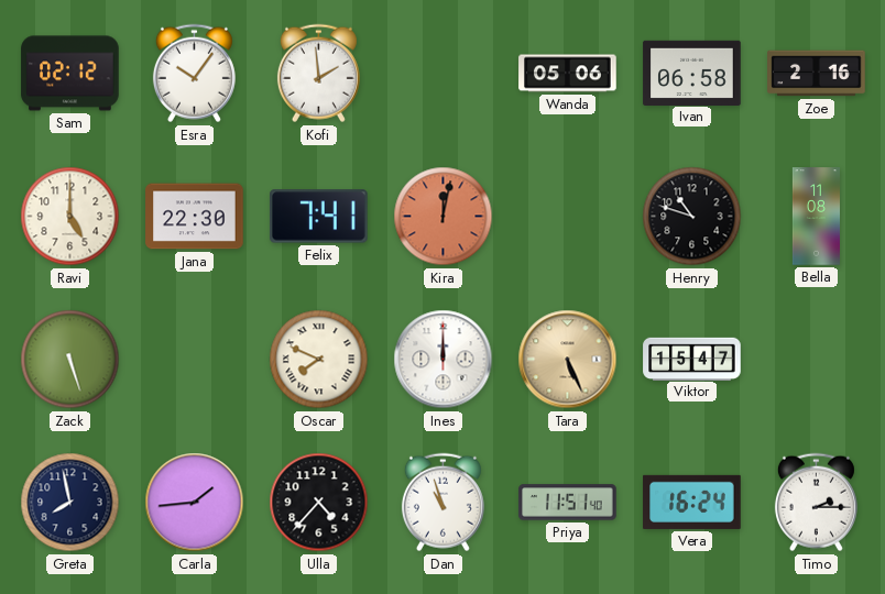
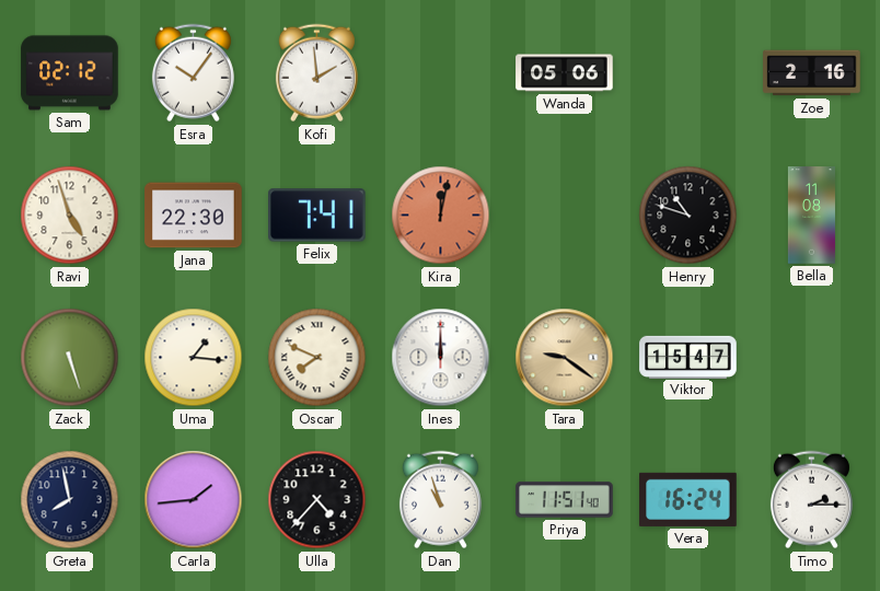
Ivan: 06:58 -> none (692, 73)
Ravi: 5:00 -> 4:57 (70, 216)
Uma: none -> 1:16 (194, 358)
Tara: 5:26 -> 9:21 (565, 358)
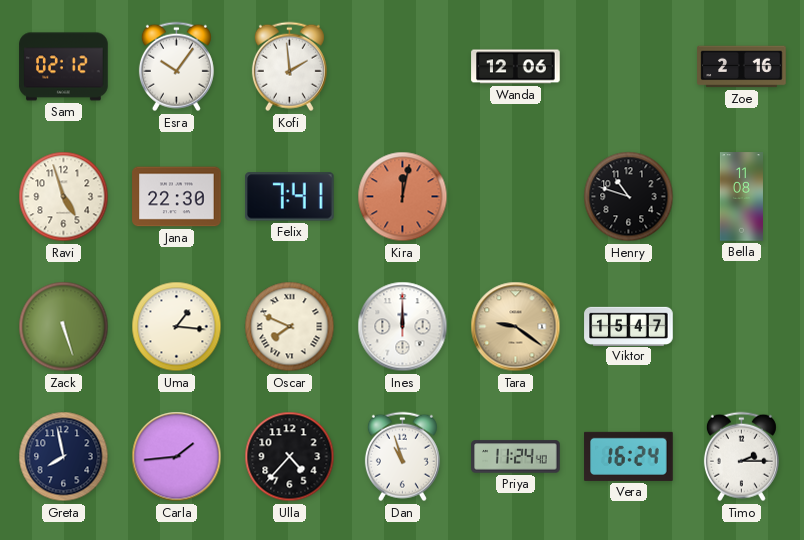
Wanda: 05:06 -> 12:06 (516, 67)
Priya: 11:51 -> 11:24 (516, 457)
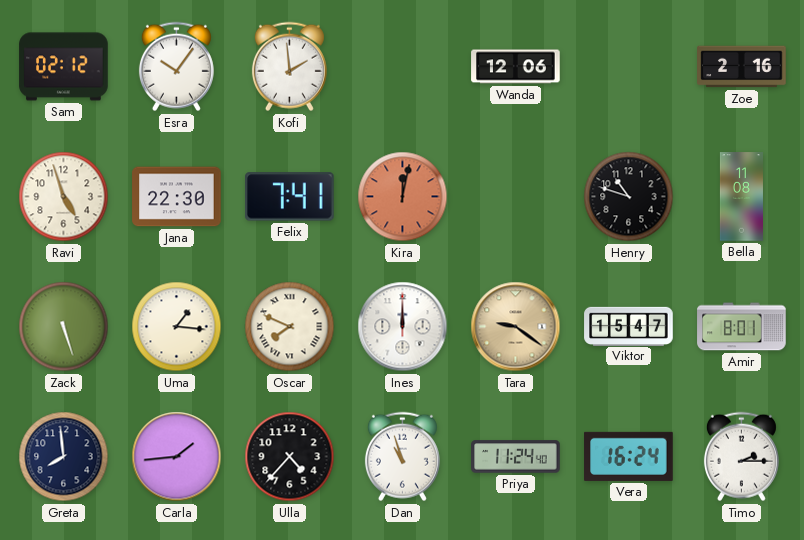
Amir: none -> 8:01 (742, 327)
Greta: 7:58 -> 7:59 (64, 457)
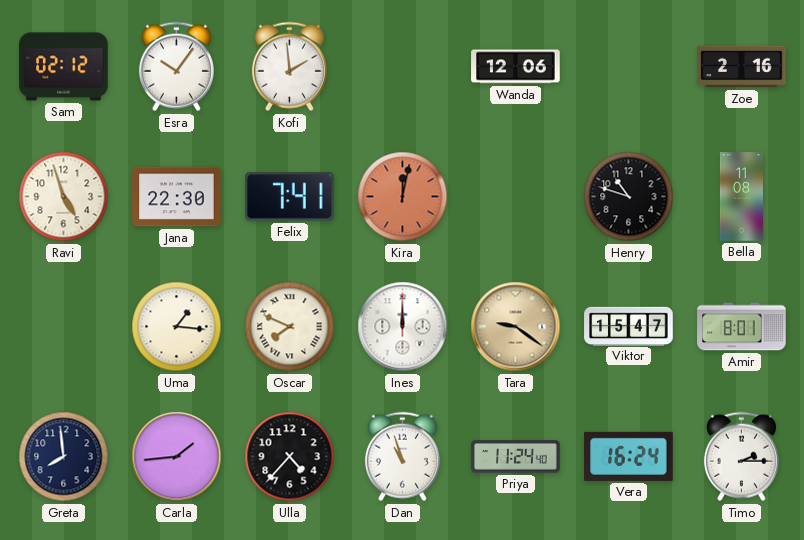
Zack: 5:27 -> none (64, 327)
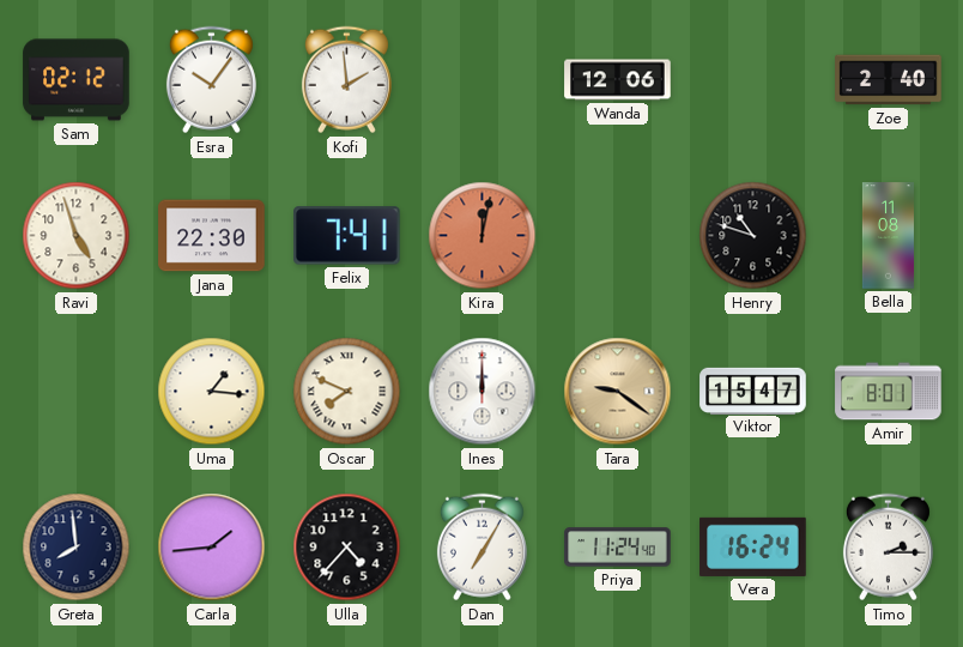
Zoe: 2:16 -> 2:40 (889, 80)
Dan: 10:57 -> 7:05 (481, 548)
